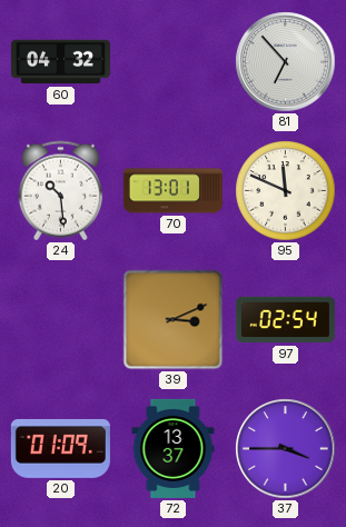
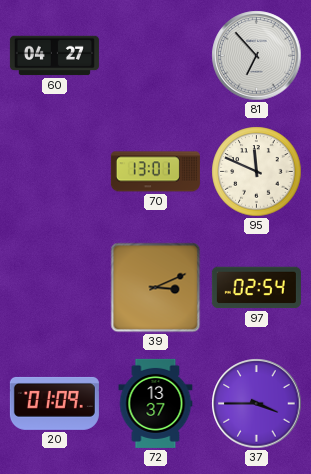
60: 04:32 -> 04:27 (54, 56)
24: 10:29 -> none (61, 191)
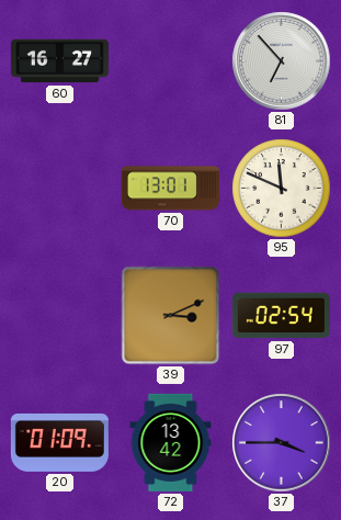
60: 04:27 -> 16:27 (59, 61)
72: 13:37 -> 13:42 (171, 442)
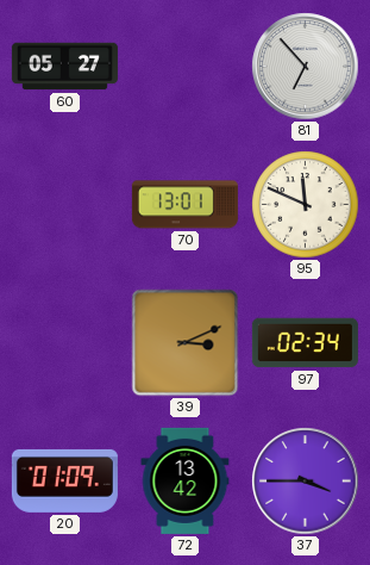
60: 16:27 -> 05:27 (64, 67)
97: 02:54 -> 02:34 (305, 343)
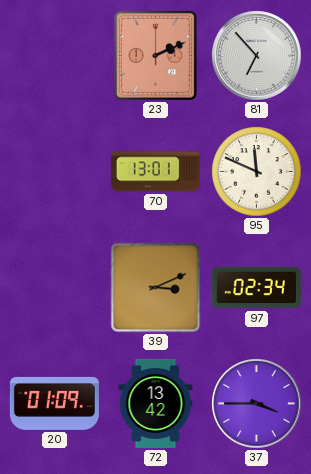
60: 05:27 -> none (64, 67)
23: none -> 2:11 (155, 55)
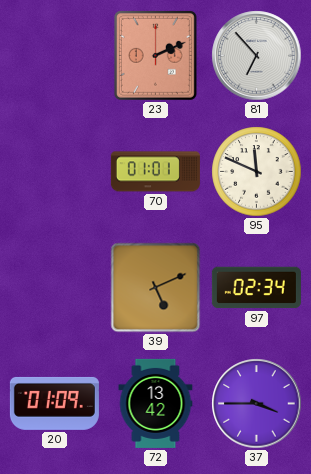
70: 13:01 -> 01:01 (155, 172)
39: 3:11 -> 5:11 (156, 288)
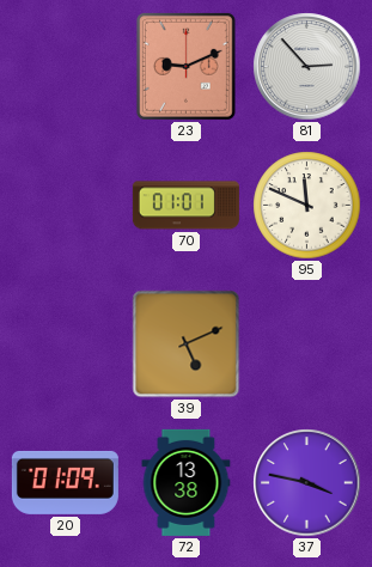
23: 2:11 -> 9:11 (185, 66)
81: 6:53 -> 2:53 (307, 67)
97: 02:34 -> none (256, 288)
72: 13:42 -> 13:38 (187, 482)
37: 3:45 -> 3:47 (307, 483)
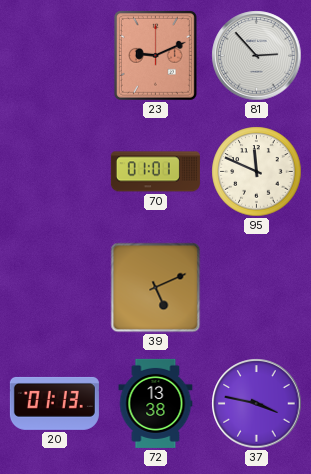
20: 01:09 -> 01:13 (54, 403)
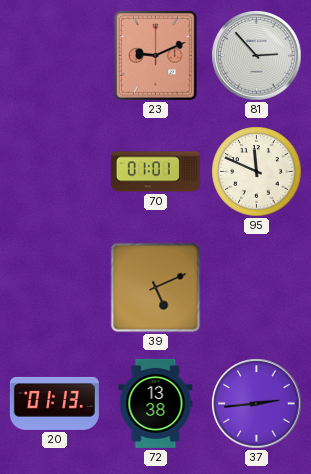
37: 3:47 -> 2:44 (257, 404)
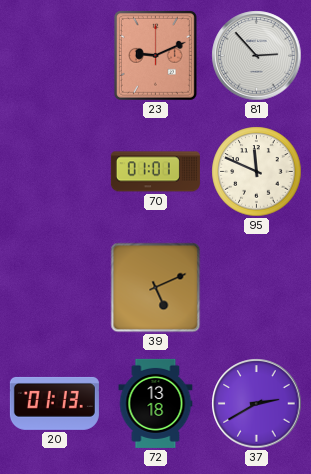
72: 13:38 -> 13:18 (156, 403)
37: 2:44 -> 2:40 (257, 404)
